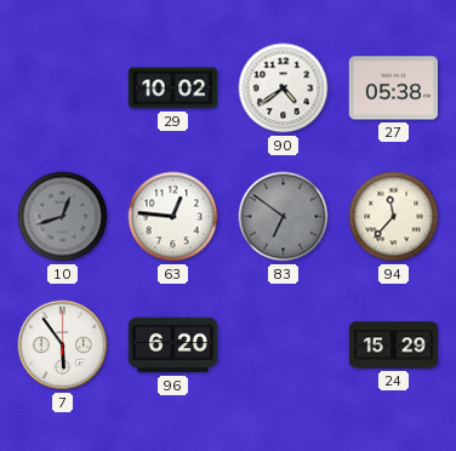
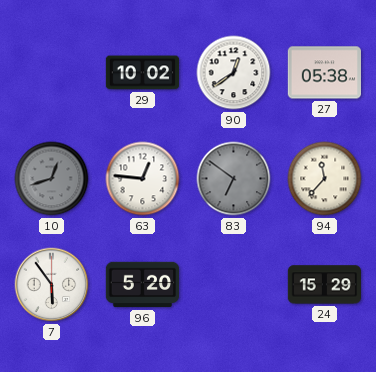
90: 4:39 -> 12:39 (234, 73)
96: 6:20 -> 5:20 (143, 285)
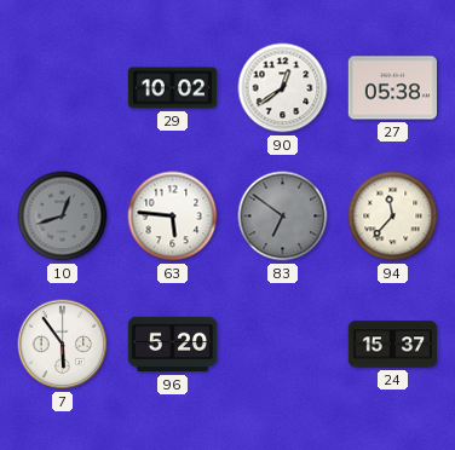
63: 12:46 -> 5:46 (173, 217)
24: 15:29 -> 15:37 (392, 345)
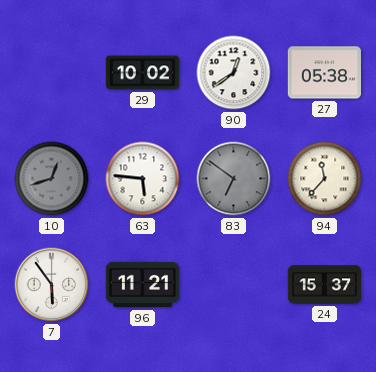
96: 5:20 -> 11:21 (143, 285)
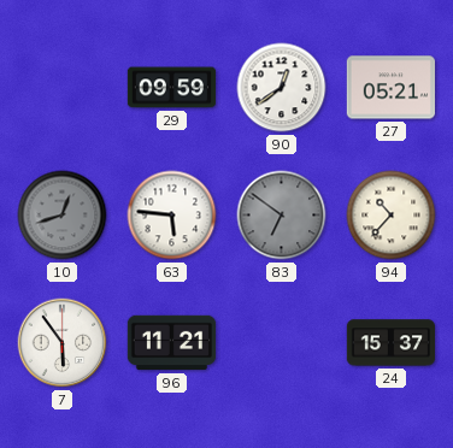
29: 10:02 -> 09:59 (172, 88)
27: 05:38 -> 05:21 (390, 88)
94: 11:37 -> 10:37 (392, 216)
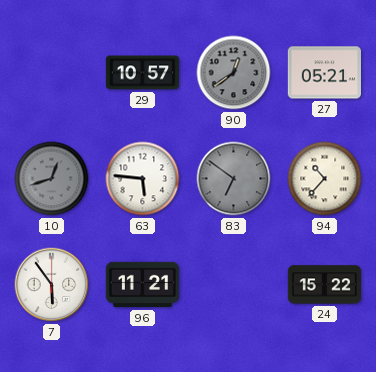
29: 09:59 -> 10:57 (143, 73)
90 dial: white -> grey (234, 73)
24: 15:37 -> 15:22 (324, 285)
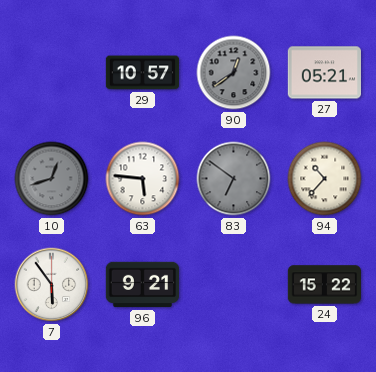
96: 11:21 -> 9:21 (143, 285)
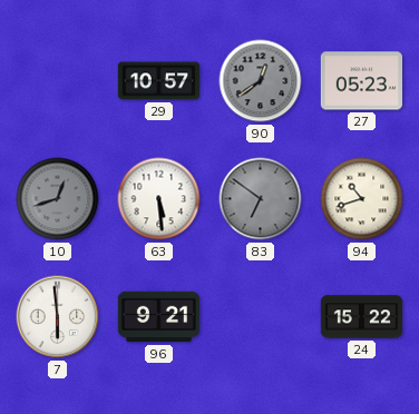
27: 05:21 -> 05:23 (361, 81)
63: 5:46 -> 5:29 (159, 199)
94: 10:37 -> 10:42 (362, 199)
7: 5:54 -> 5:59 (58, 317)
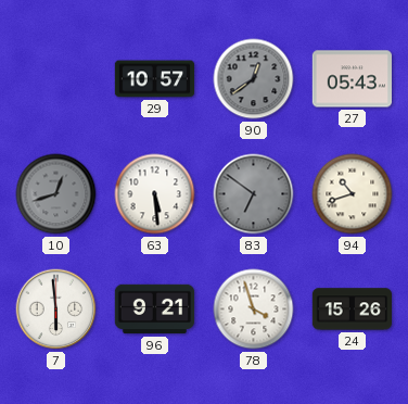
27: 05:23 -> 05:43 (352, 79)
78: none -> 3:57 (254, 310)
24: 15:22 -> 15:26 (352, 310)
